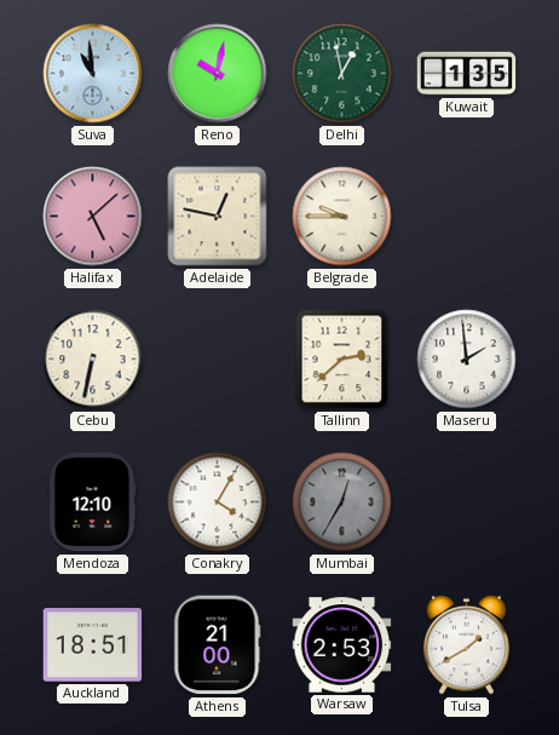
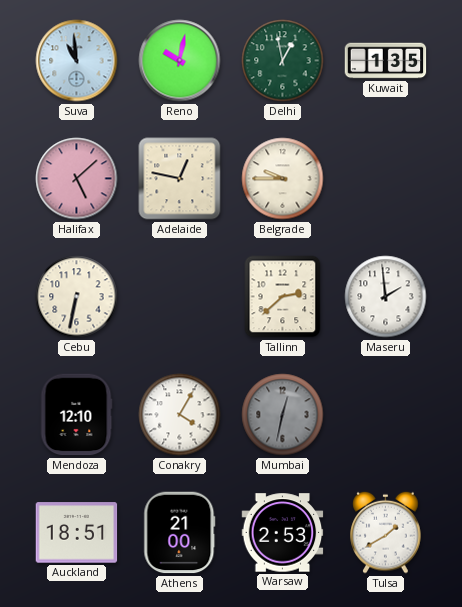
Mumbai: 12:35 -> 12:32 (283, 415)
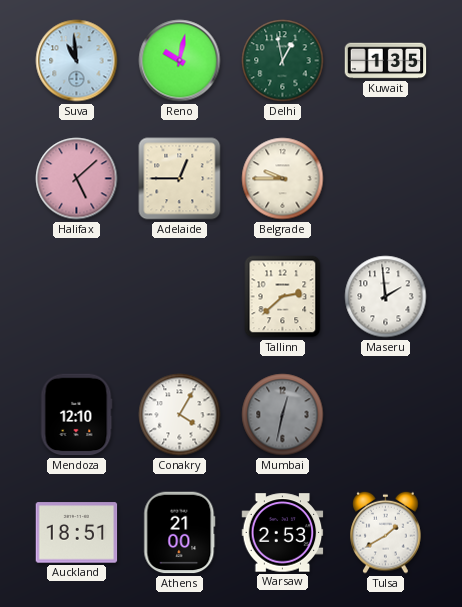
Adelaide: 12:47 -> 12:45 (180, 179)
Cebu: 6:32 -> none (77, 297)
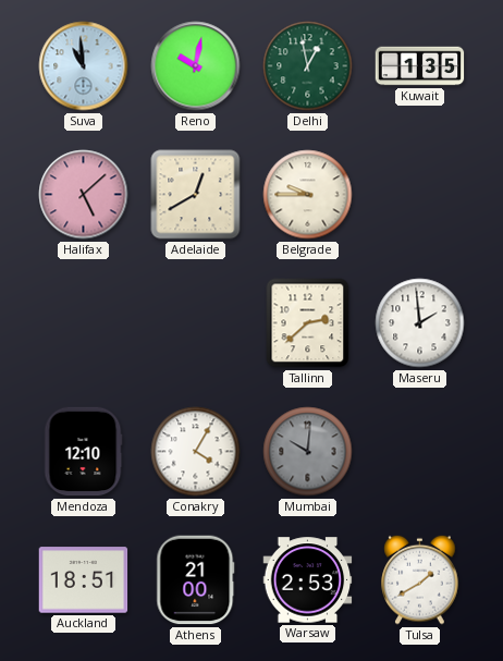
Adelaide: 12:45 -> 12:40 (196, 195)
Mumbai: 12:32 -> 10:01 (308, 452)
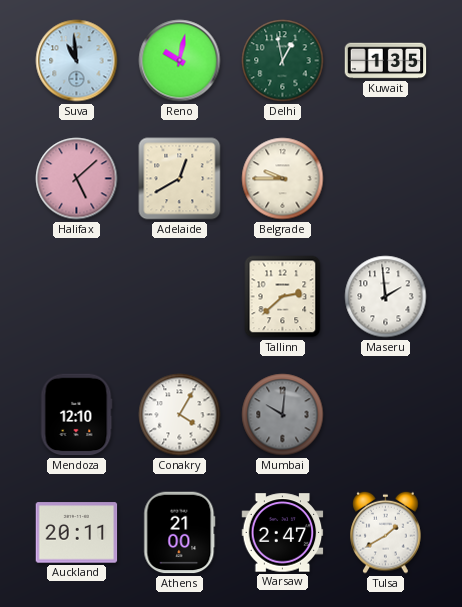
Auckland: 18:51 -> 20:11 (77, 533)
Warsaw: 2:53 -> 2:47 (283, 533)
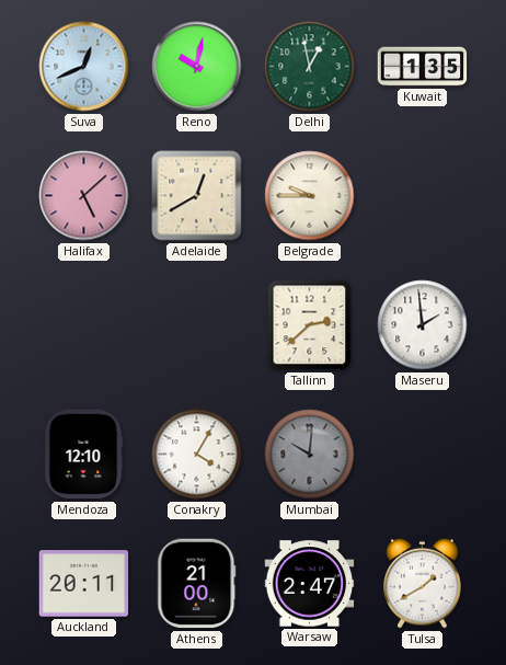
Suva: 10:59 -> 12:41 (84, 67)
